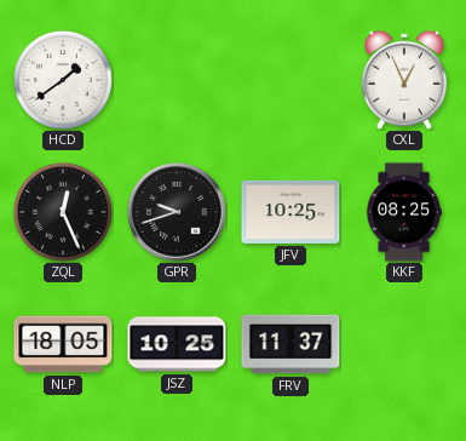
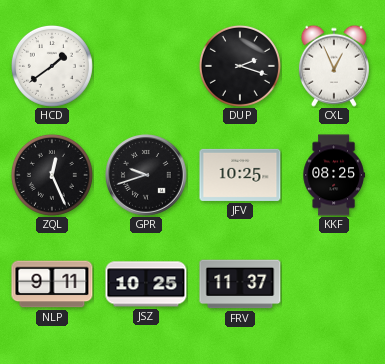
DUP: none -> 2:18 (240, 66)
NLP: 18:05 -> 9:11 (52, 284)
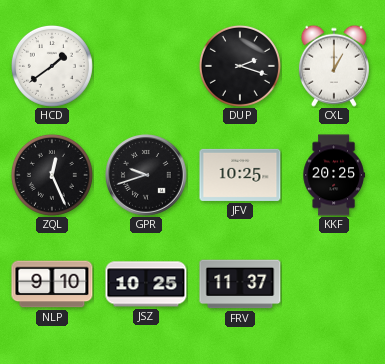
CXL: 12:56 -> 1:00 (334, 66)
KKF: 08:25 -> 20:25 (334, 175)
NLP: 9:11 -> 9:10 (52, 284)
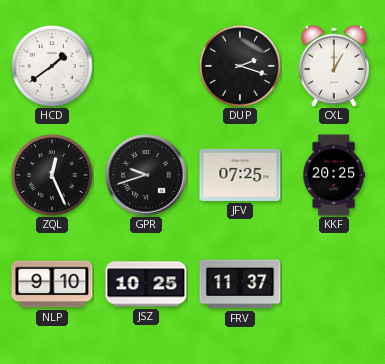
JFV: 10:25 -> 07:25 (240, 175)
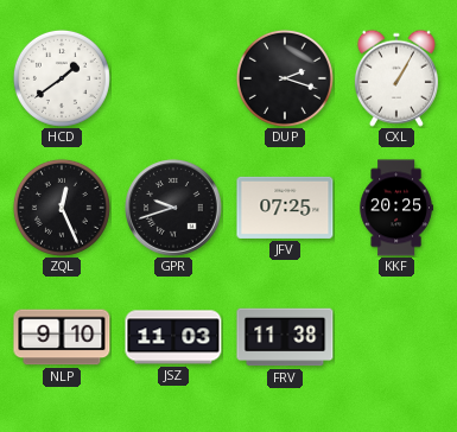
CXL: 1:00 -> 1:05 (396, 78)
JSZ: 10:25 -> 11:03 (173, 337)
FRV: 11:37 -> 11:38 (285, 337)
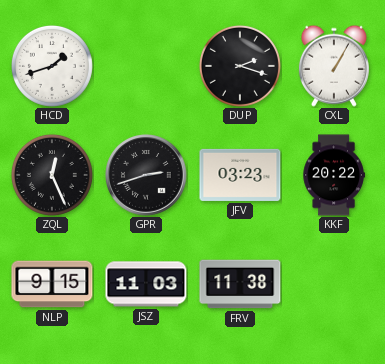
HCD: 1:39 -> 1:42 (52, 66)
GPR: 9:42 -> 2:42 (147, 176)
JFV: 07:25 -> 03:23 (240, 175)
KKF: 20:25 -> 20:22 (334, 175)
NLP: 9:10 -> 9:15 (52, 284)
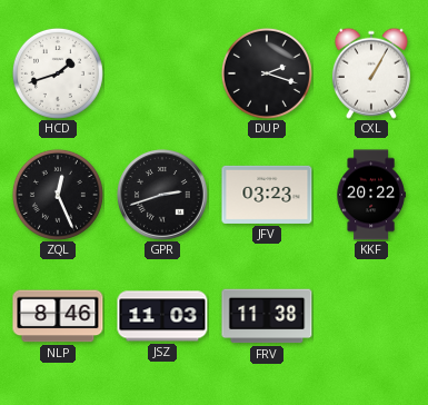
NLP: 9:15 -> 8:46 (58, 316)
